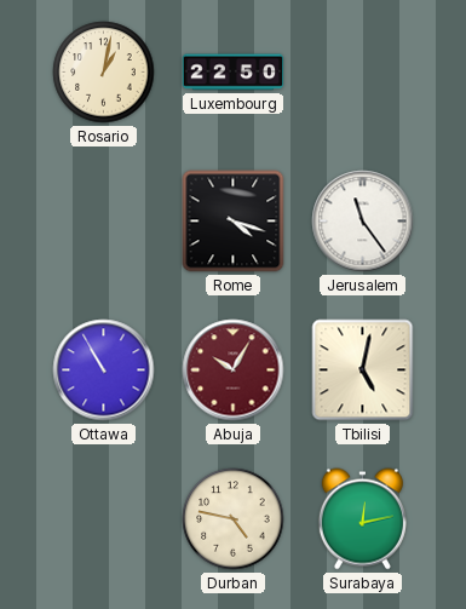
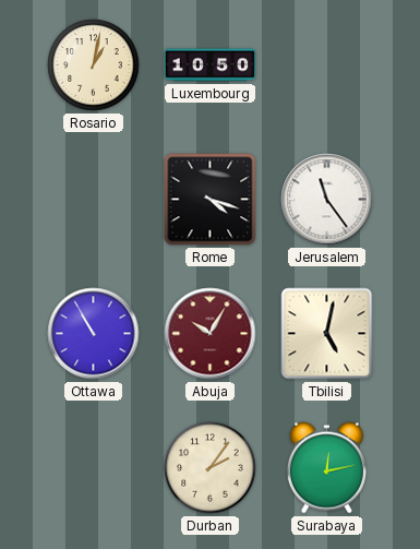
Luxembourg: 22:50 -> 10:50 (211, 65)
Durban: 4:47 -> 2:06 (211, 468)
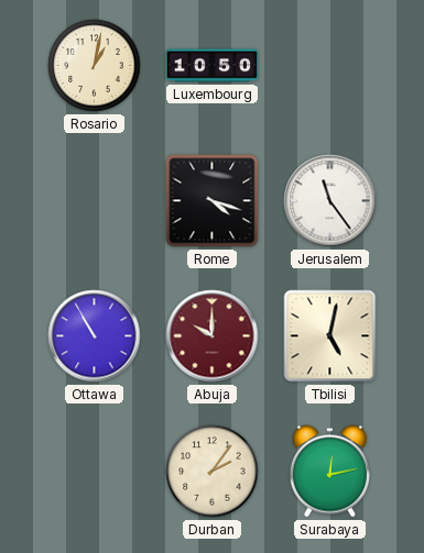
Abuja: 10:05 -> 10:00 (213, 336)
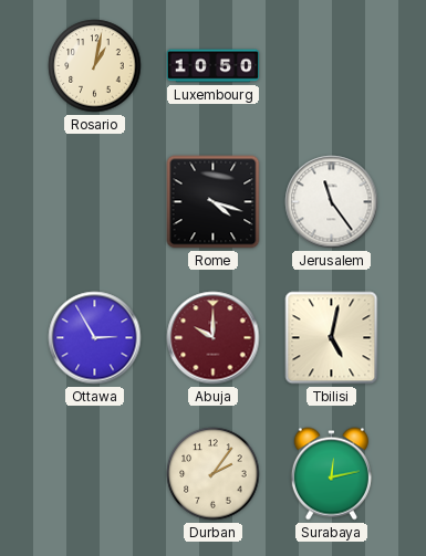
Ottawa: 10:55 -> 2:55 (95, 338)
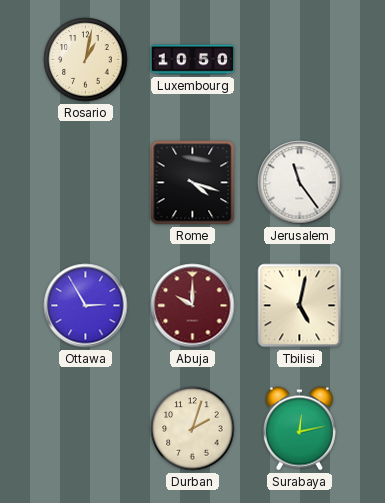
Durban: 2:06 -> 2:03 (193, 429)
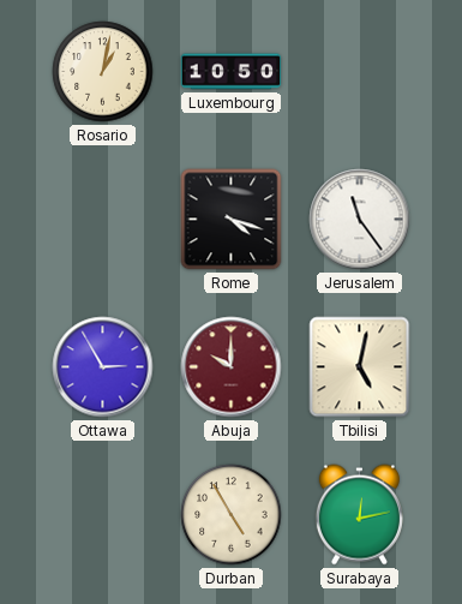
Durban: 2:03 -> 4:55 (232, 515)
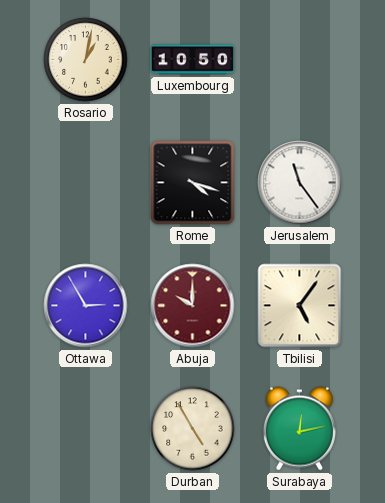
Tbilisi: 5:02 -> 5:06 (300, 306)
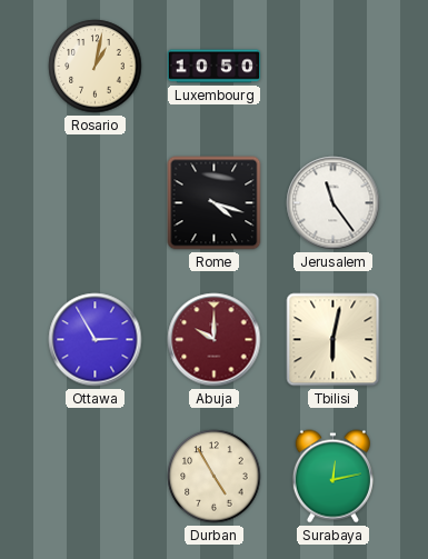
Tbilisi: 5:06 -> 6:02 (334, 340)
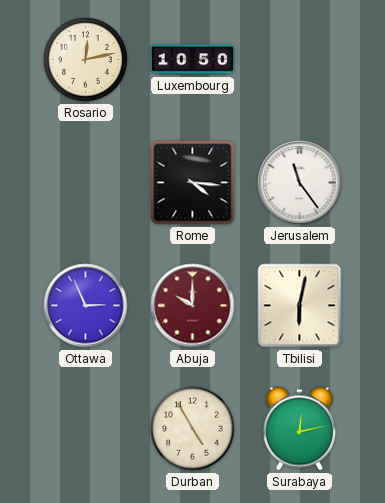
Rosario: 1:02 -> 12:13 (86, 60)
Rome: 4:18 -> 4:16 (193, 183)
Ottawa: 2:55 -> 2:56 (86, 306)
